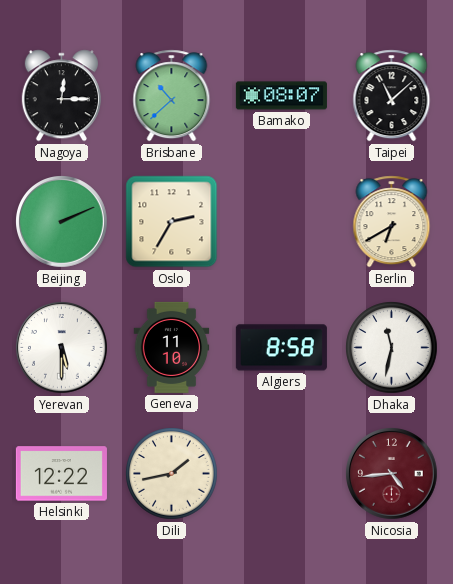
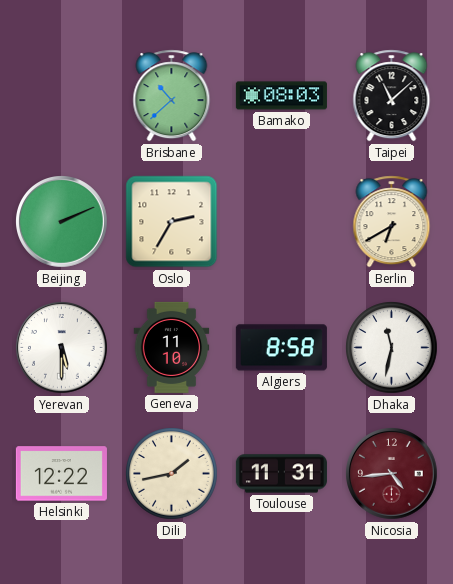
Nagoya: 12:15 -> none (61, 96)
Bamako: 08:07 -> 08:03 (281, 96)
Toulouse: none -> 11:31 (281, 474)
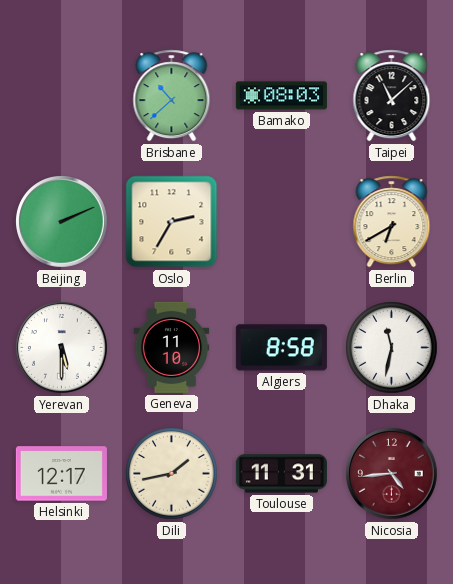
Helsinki: 12:22 -> 12:17 (61, 474)
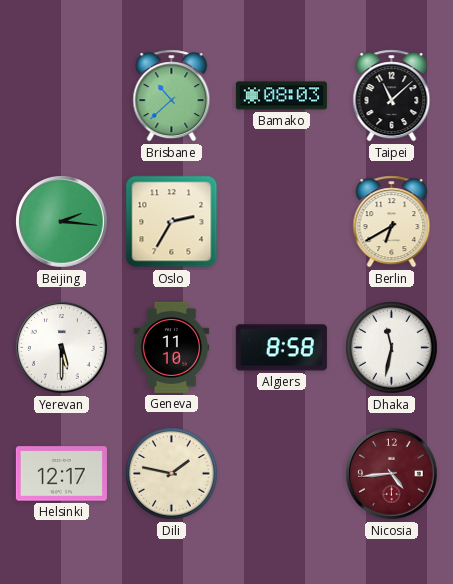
Beijing: 2:11 -> 2:16 (62, 222)
Dili: 1:43 -> 1:47 (172, 474)
Toulouse: 11:31 -> none (281, 474)
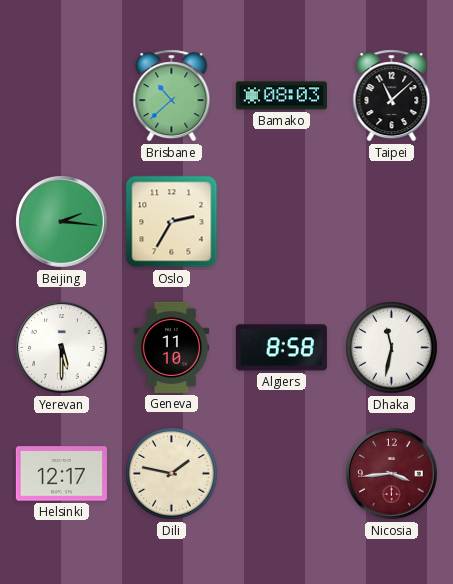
Berlin: 6:40 -> none (392, 222)
Nicosia: 4:44 -> 3:44 (392, 474)
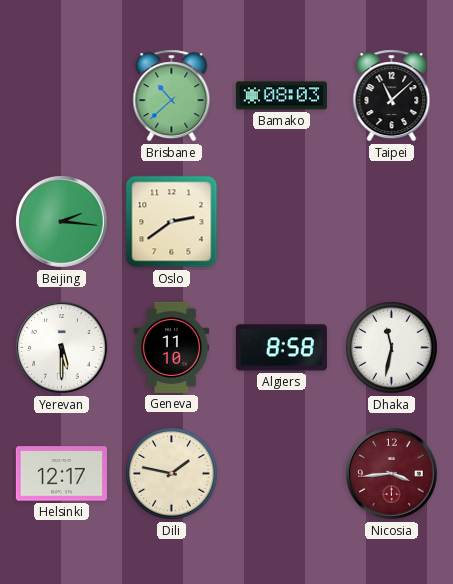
Oslo: 2:35 -> 2:39 (172, 222)
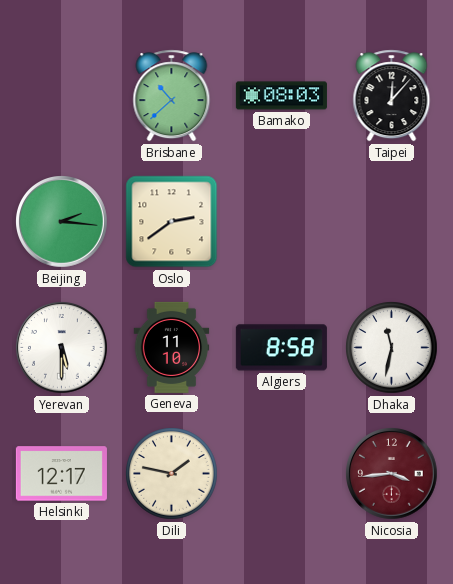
Taipei: 11:08 -> 12:07 (392, 96)
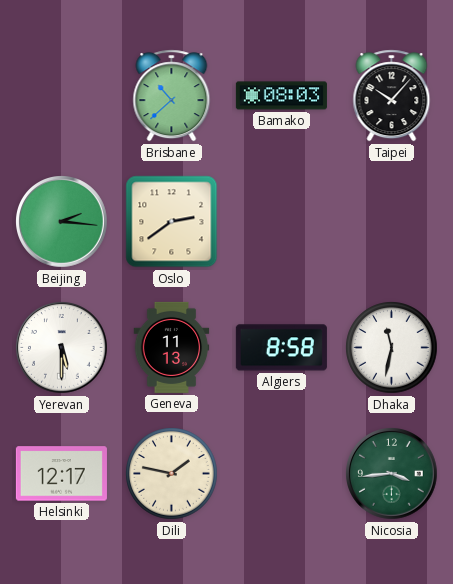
Taipei: 12:07 -> 10:07 (392, 96)
Geneva: 11:10 -> 11:13 (172, 347)
Nicosia dial: burgundy -> green (392, 474)
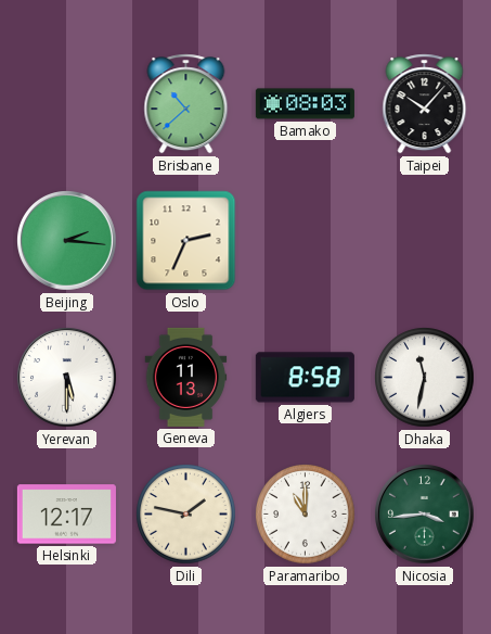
Oslo: 2:39 -> 2:34 (186, 241)
Paramaribo: none -> 11:00 (306, 515)
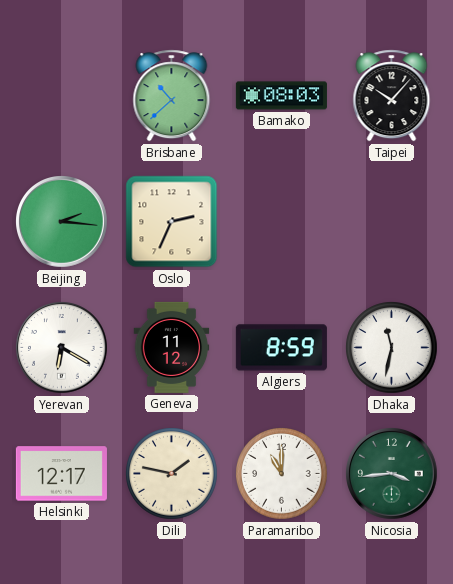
Yerevan: 5:30 -> 6:20 (62, 348)
Geneva: 11:13 -> 11:12 (172, 347)
Algiers: 8:58 -> 8:59 (281, 348)
